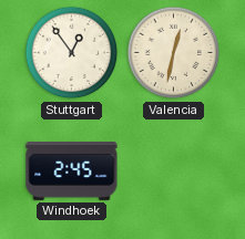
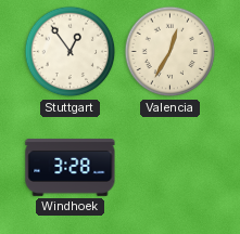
Valencia: 12:32 -> 12:35 (170, 52)
Windhoek: 2:45 -> 3:28 (71, 168)
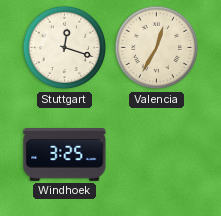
Stuttgart: 12:54 -> 12:18 (65, 48)
Windhoek: 3:28 -> 3:25 (65, 155)
